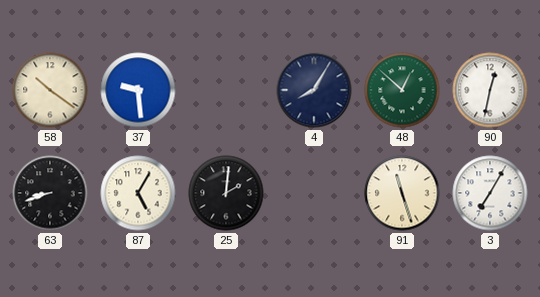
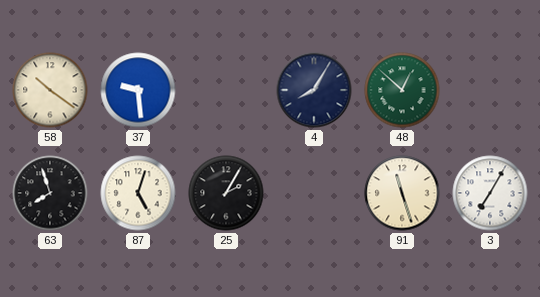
90: 12:32 -> none (490, 90)
63: 8:42 -> 7:57 (50, 193)
87: 5:05 -> 5:03 (138, 193)
25: 2:01 -> 2:05 (226, 193)
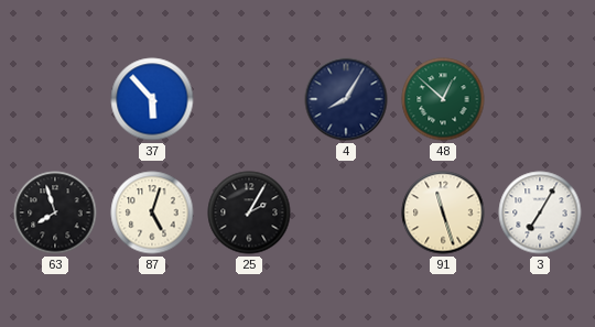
58: 10:21 -> none (50, 90)
37: 9:29 -> 5:53 (152, 99)
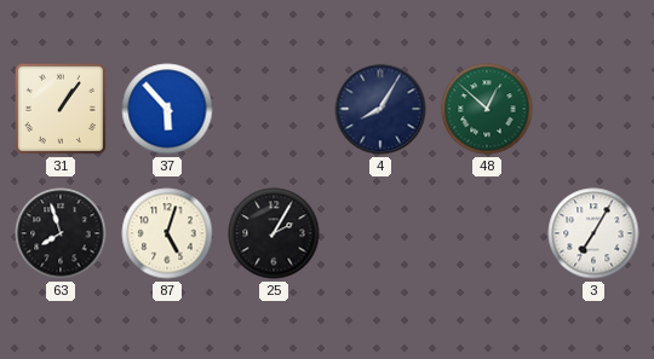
31: none -> 1:06 (61, 109)
91: 11:27 -> none (443, 212)
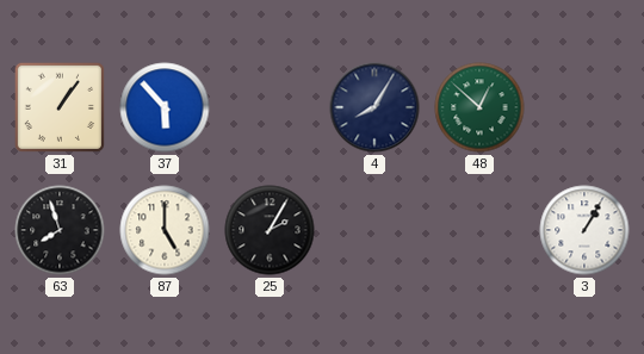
87: 5:03 -> 5:00 (165, 230)
3: 7:05 -> 1:05 (584, 230)
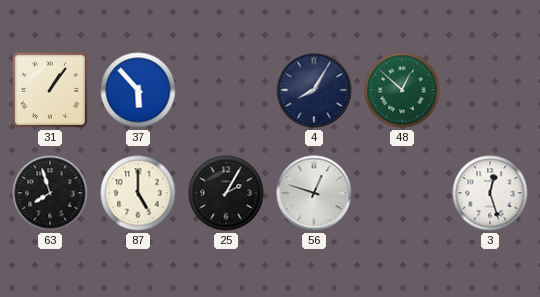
56: none -> 12:48 (314, 193)
3: 1:05 -> 12:27 (490, 193)
